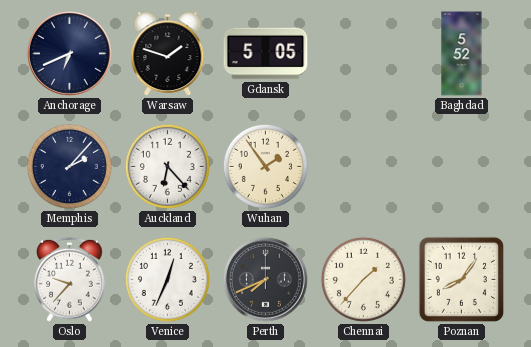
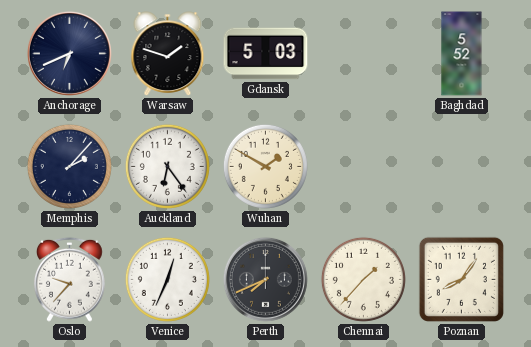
Gdansk: 5:05 -> 5:03 (266, 54)
Auckland: 6:23 -> 6:24 (167, 166)
Wuhan: 1:54 -> 1:50 (265, 166)
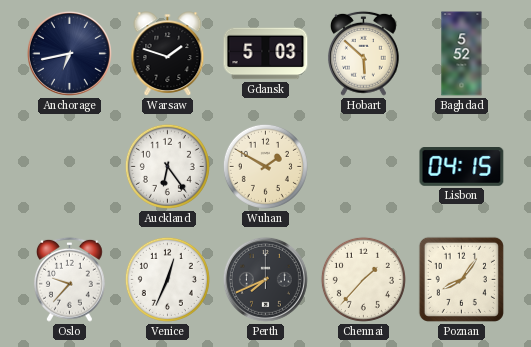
Anchorage: 6:41 -> 6:43 (69, 53)
Hobart: none -> 5:52 (363, 53)
Memphis: 2:07 -> none (69, 166)
Lisbon: none -> 04:15 (462, 167)
